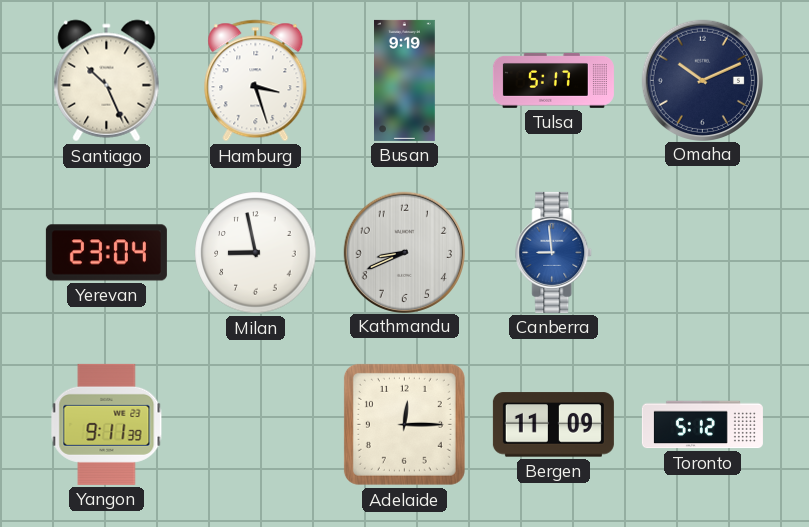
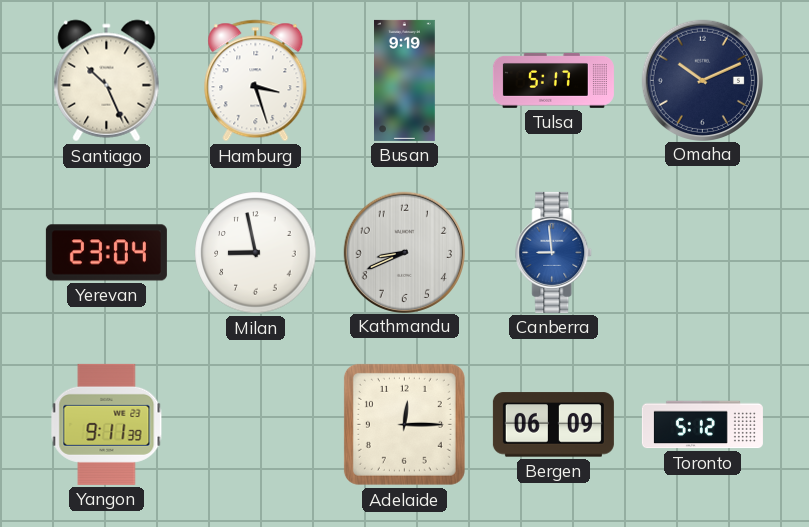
Bergen: 11:09 -> 06:09 (553, 425)
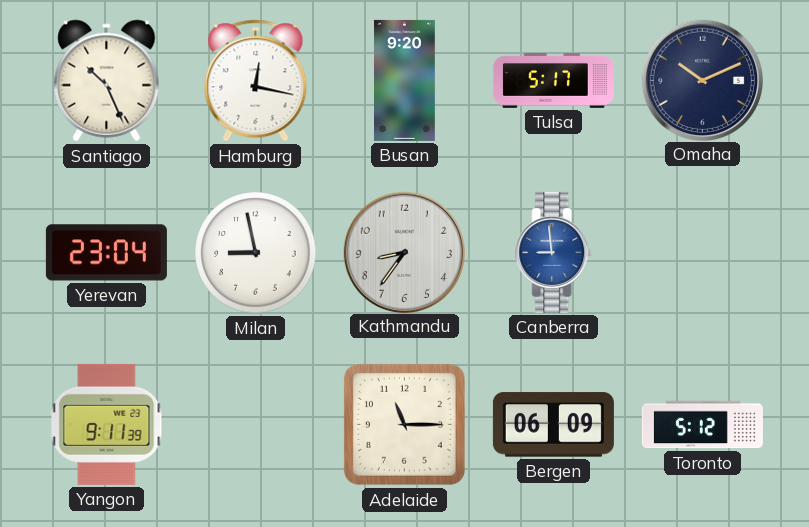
Hamburg: 3:27 -> 12:17 (256, 81)
Busan: 9:19 -> 9:20 (405, 80)
Kathmandu: 8:41 -> 8:36 (404, 252)
Adelaide: 12:15 -> 11:15 (404, 424)
